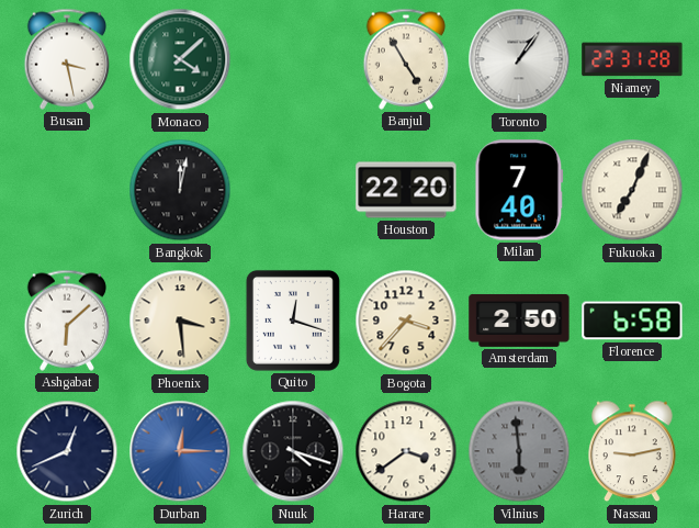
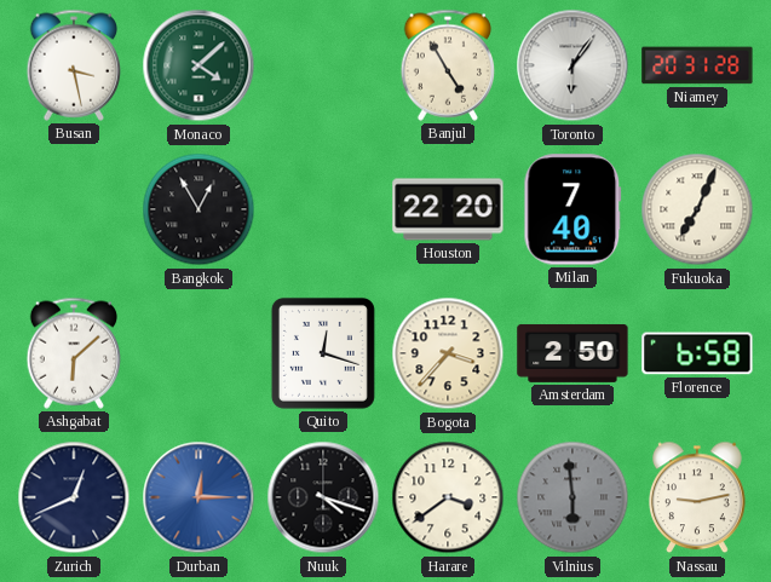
Toronto: 1:06 -> 6:06 (573, 65)
Niamey: 23:31 -> 20:31 (697, 65)
Bangkok: 12:02 -> 12:55 (198, 209)
Phoenix: 3:29 -> none (180, 321)
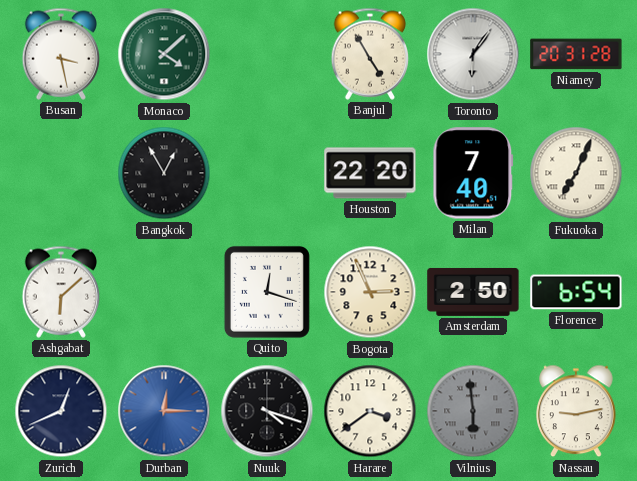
Bogota: 3:37 -> 2:56 (370, 292)
Florence: 6:58 -> 6:54 (576, 292)
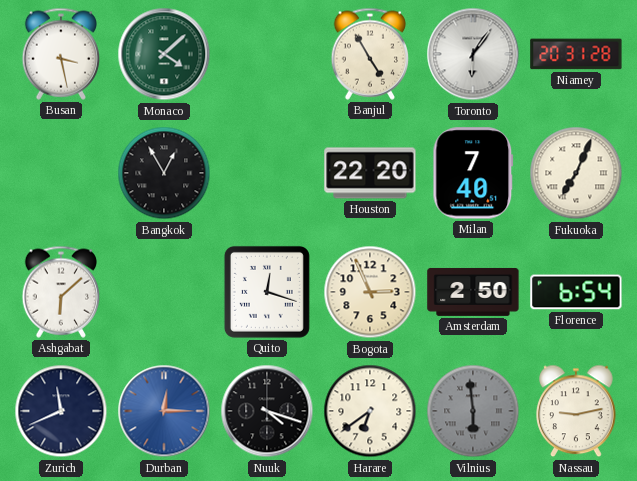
Zurich: 12:41 -> 11:41 (61, 411)
Harare: 3:39 -> 6:39 (370, 411)
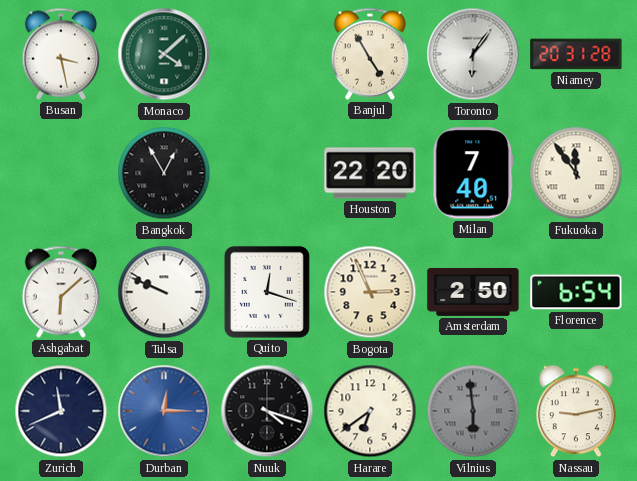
Fukuoka: 7:04 -> 11:54 (576, 173)
Tulsa: none -> 9:49 (164, 292)
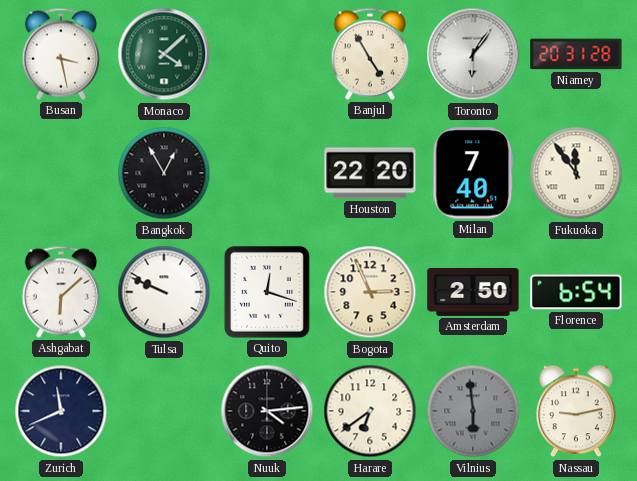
Durban: 12:15 -> none (164, 411)
Nuuk: 4:18 -> 4:14 (267, 411)
